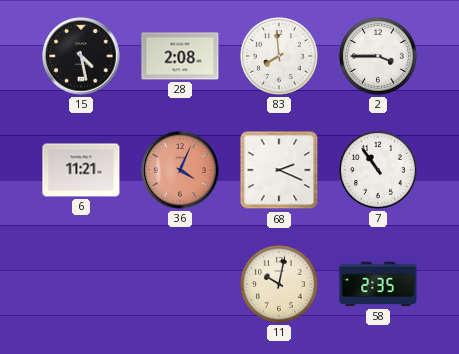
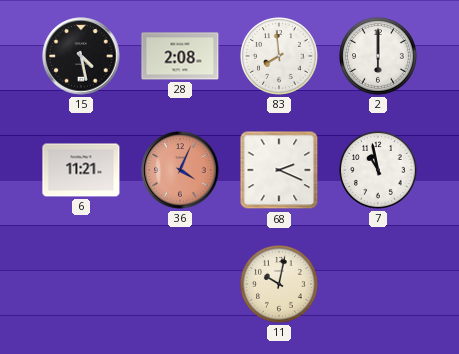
2: 3:45 -> 6:00 (379, 57)
7: 10:54 -> 10:58 (379, 171)
58: 2:35 -> none (378, 284)
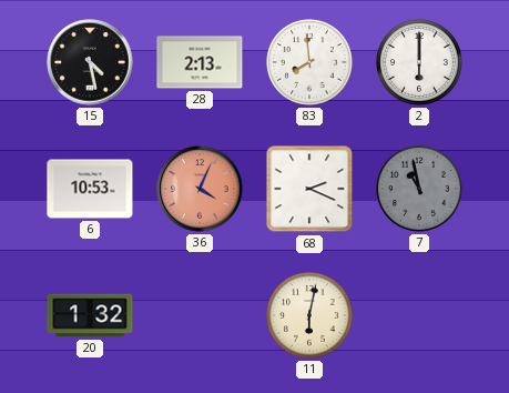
28: 2:08 -> 2:13 (200, 62)
6: 11:21 -> 10:53 (90, 189)
7 dial: white -> grey (420, 190)
20: none -> 1:32 (90, 315)
11: 10:02 -> 6:02 (311, 316)
